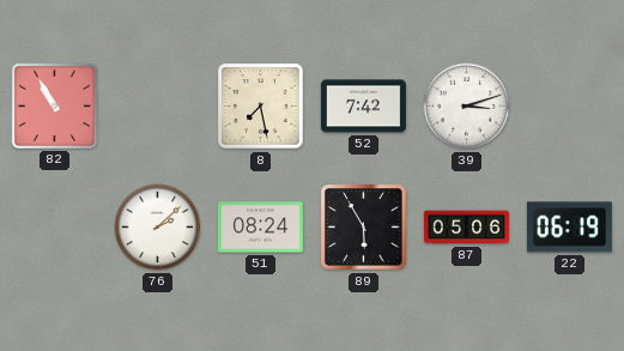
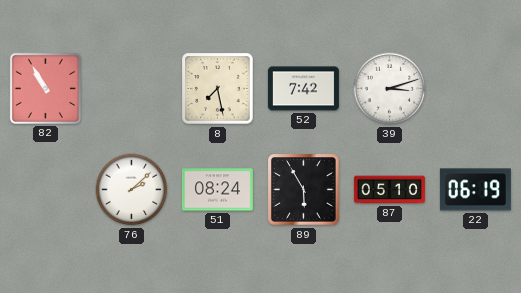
87: 05:06 -> 05:10 (389, 190)
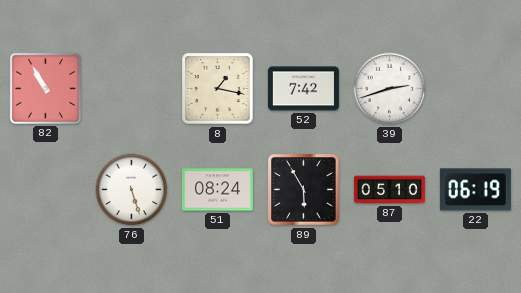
8: 7:28 -> 1:17 (218, 89)
39: 3:12 -> 2:42 (390, 89)
76: 2:08 -> 5:27 (132, 190)
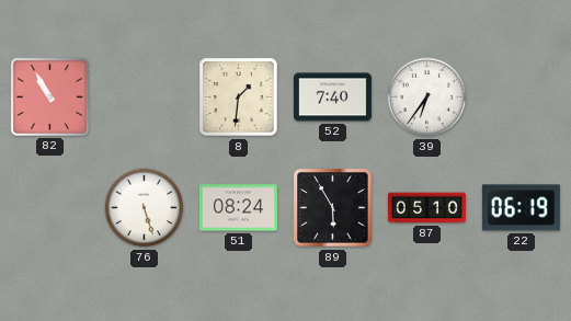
8: 1:17 -> 1:31 (239, 98)
52: 7:42 -> 7:40 (332, 98)
39: 2:42 -> 6:36 (427, 98)
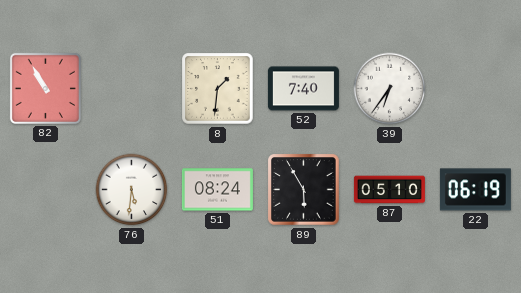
76: 5:27 -> 5:31 (132, 190)
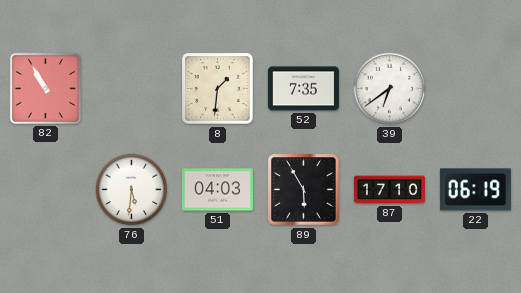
52: 7:40 -> 7:35 (303, 89)
39: 6:36 -> 6:39 (390, 89)
51: 08:24 -> 04:03 (217, 190)
87: 05:10 -> 17:10 (389, 190)
